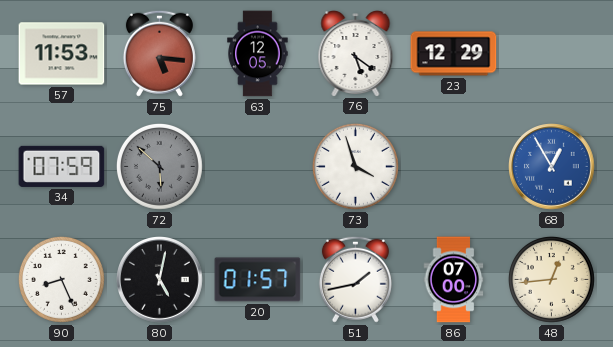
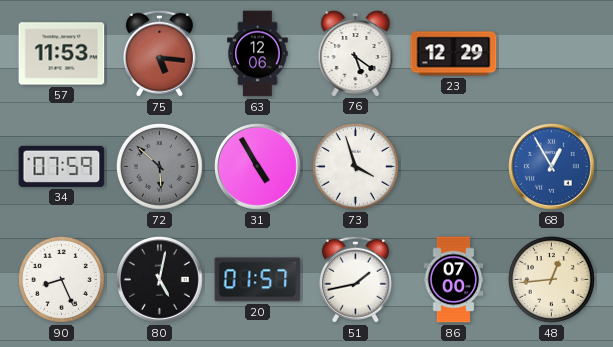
63: 12:05 -> 12:06 (258, 54)
31: none -> 4:55 (258, 167)
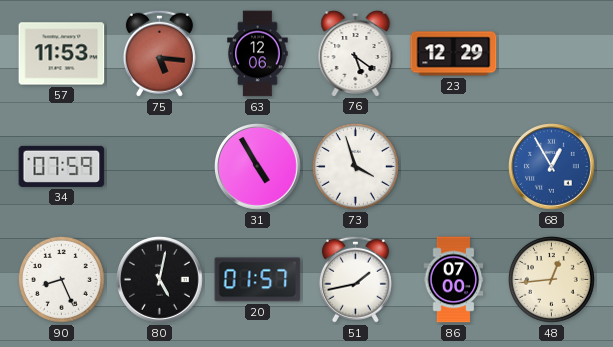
72: 5:52 -> none (159, 166)
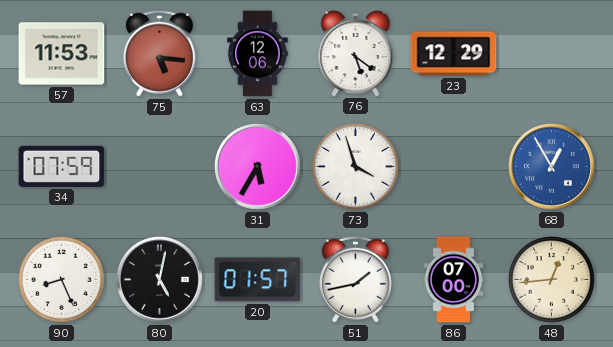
31: 4:55 -> 5:35 (258, 167)
